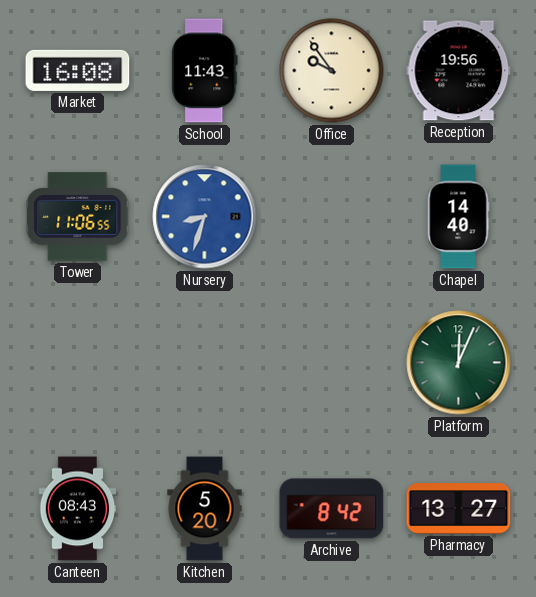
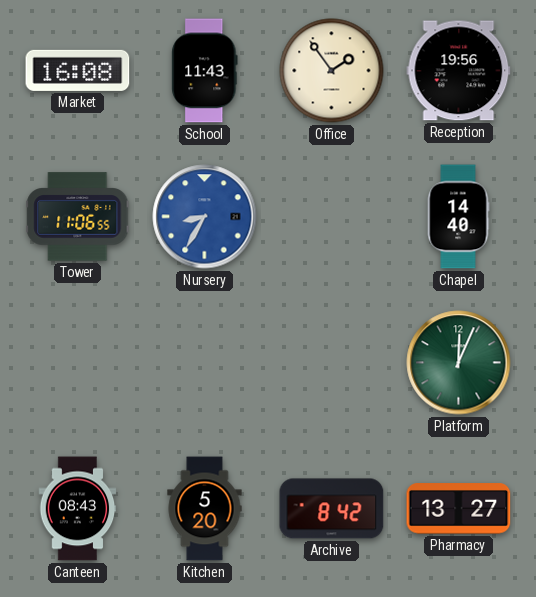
Office: 9:54 -> 1:54 (332, 71)
Nursery: 8:33 -> 8:35 (205, 217)
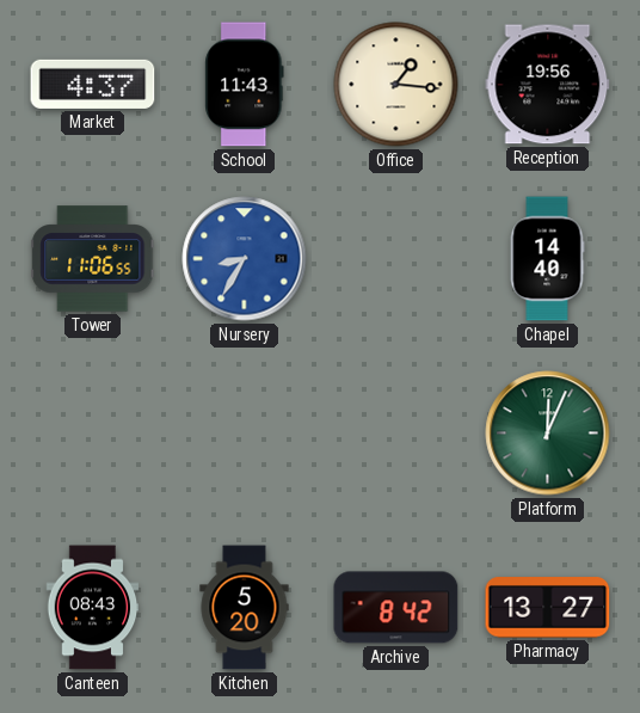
Market: 16:08 -> 4:37 (93, 84)
Office: 1:54 -> 1:16 (396, 85)
